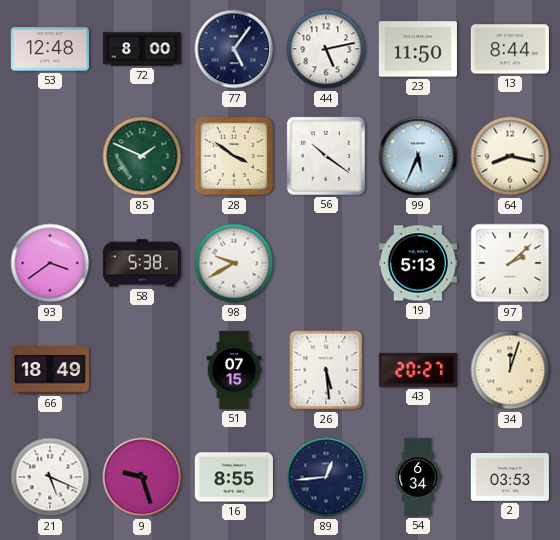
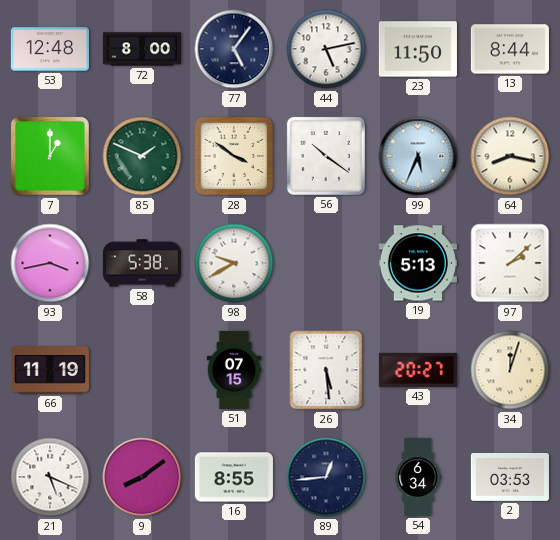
7: none -> 1:00 (51, 157)
93: 3:39 -> 3:43 (50, 263)
66: 18:49 -> 11:19 (50, 370)
9: 9:27 -> 8:09 (142, 477)
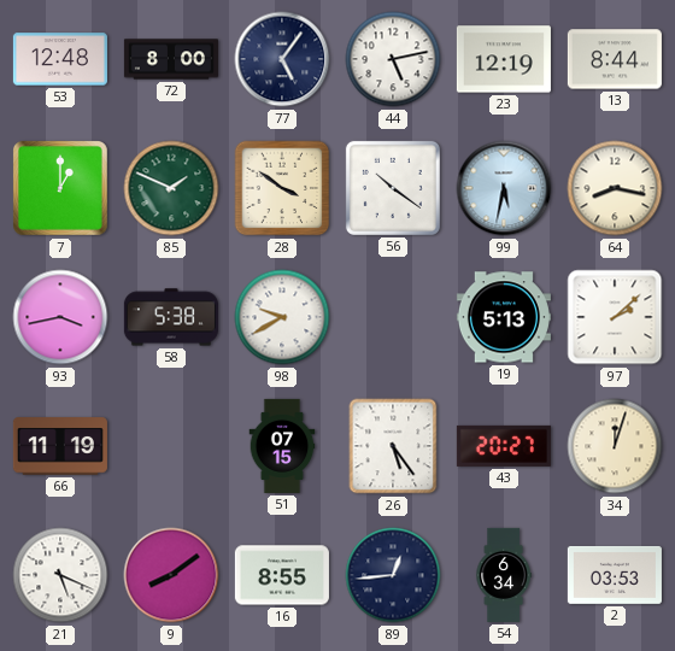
23: 11:50 -> 12:19 (504, 59)
99: 5:34 -> 5:32 (504, 188)
26: 5:29 -> 5:24 (393, 446)
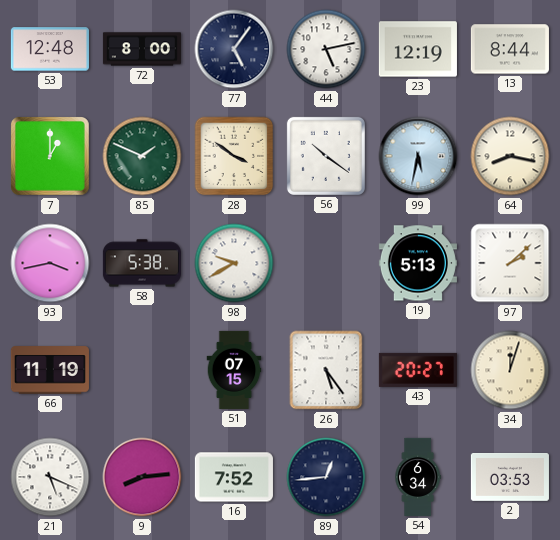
9: 8:09 -> 8:14 (142, 477)
16: 8:55 -> 7:52 (234, 477)
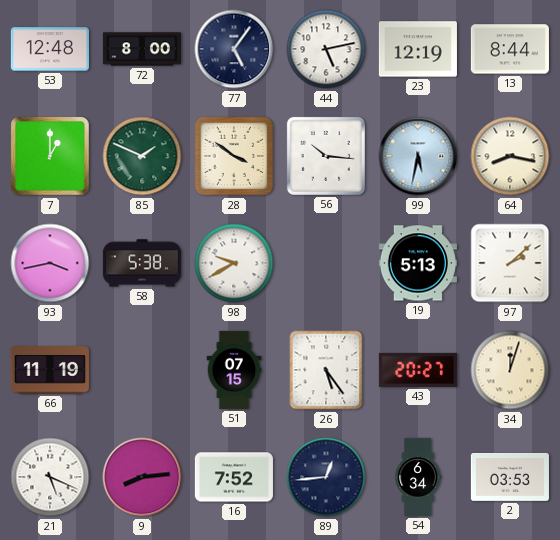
56: 10:21 -> 10:16 (326, 156)
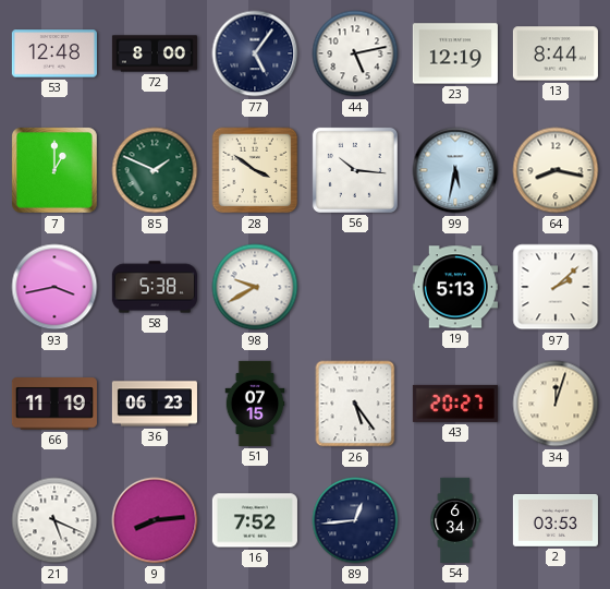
36: none -> 06:23 (155, 404)
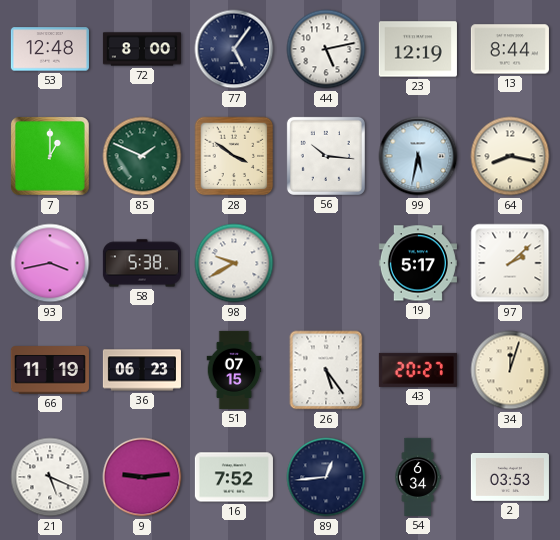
19: 5:13 -> 5:17 (418, 263)
9: 8:14 -> 9:14 (142, 477)
